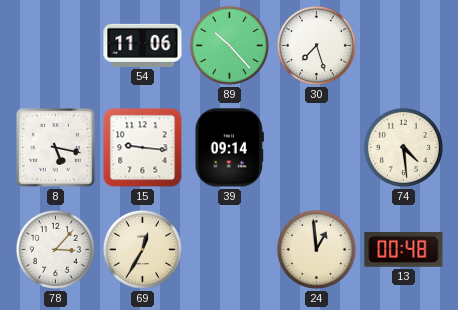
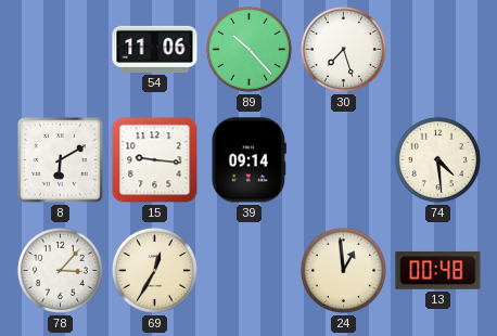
8: 5:17 -> 6:10 (61, 160)
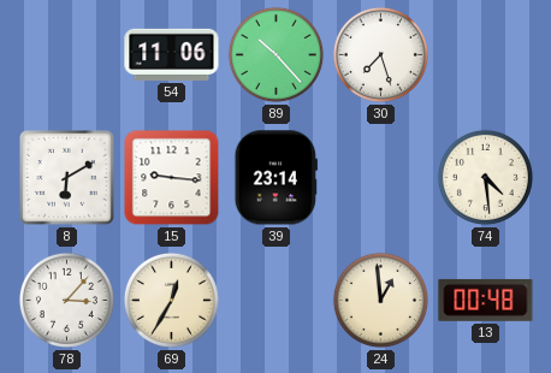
39: 09:14 -> 23:14 (275, 178)
